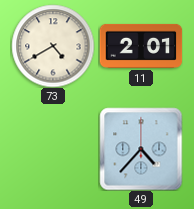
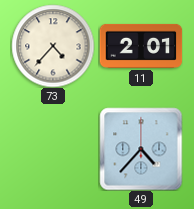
73: 4:40 -> 4:37 (53, 46)
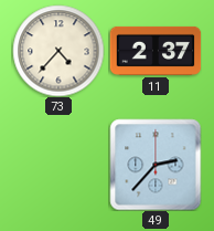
11: 2:01 -> 2:37 (156, 51)
49: 4:37 -> 2:37 (156, 165)
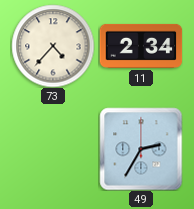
11: 2:37 -> 2:34 (141, 46)
49: 2:37 -> 2:35 (141, 149)
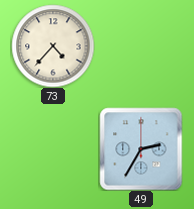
11: 2:34 -> none (141, 46)
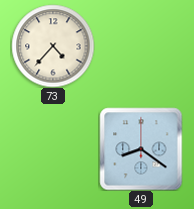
49: 2:35 -> 8:21 (141, 149)
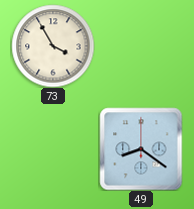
73: 4:37 -> 3:55 (53, 46)
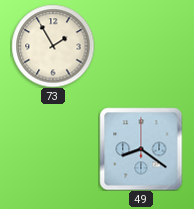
73: 3:55 -> 1:55 (53, 46)
